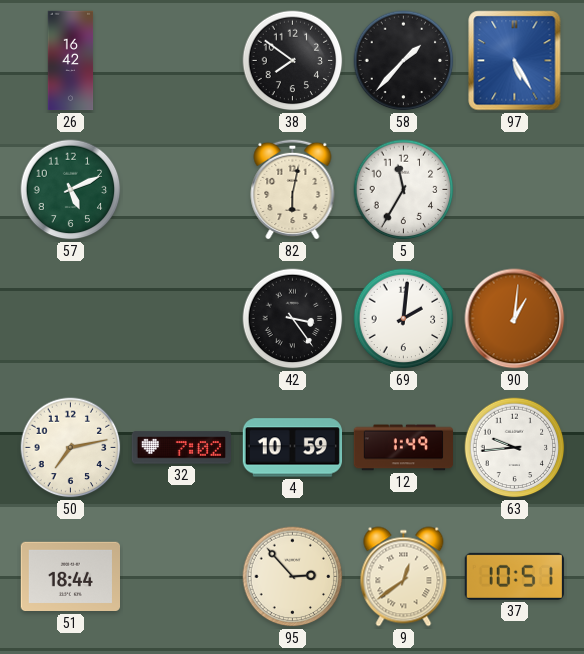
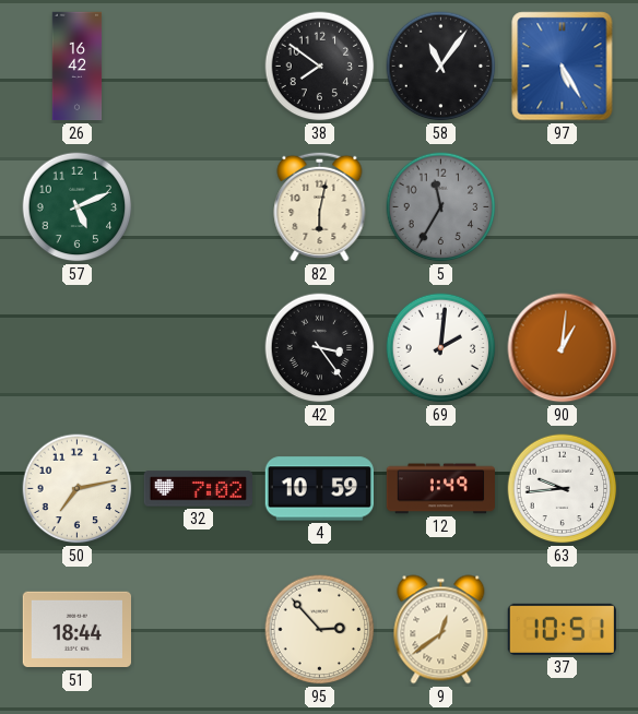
58: 1:37 -> 11:06 (441, 67)
5 dial: white -> grey (441, 207)
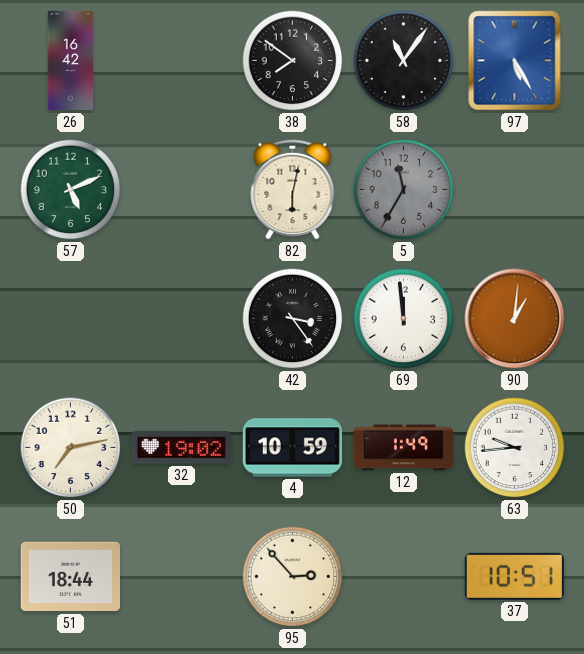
69: 2:01 -> 11:59 (404, 319)
32: 7:02 -> 19:02 (181, 448)
9: 12:39 -> none (441, 630)
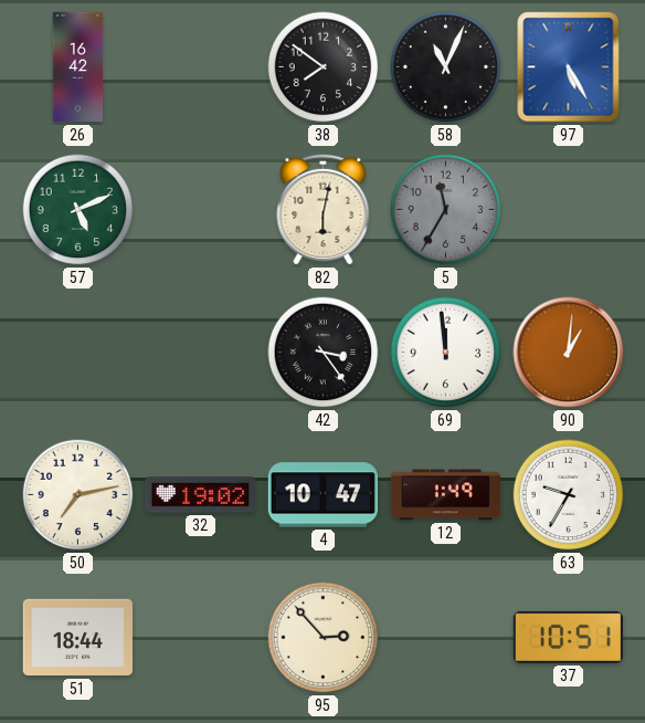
58: 11:06 -> 11:04 (446, 67)
4: 10:59 -> 10:47 (322, 495)
63: 9:44 -> 9:35 (569, 495)
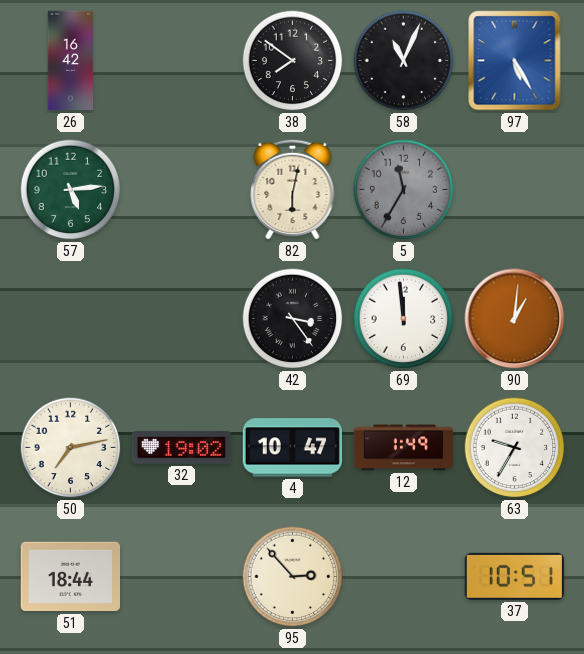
57: 5:11 -> 5:14 (71, 190)
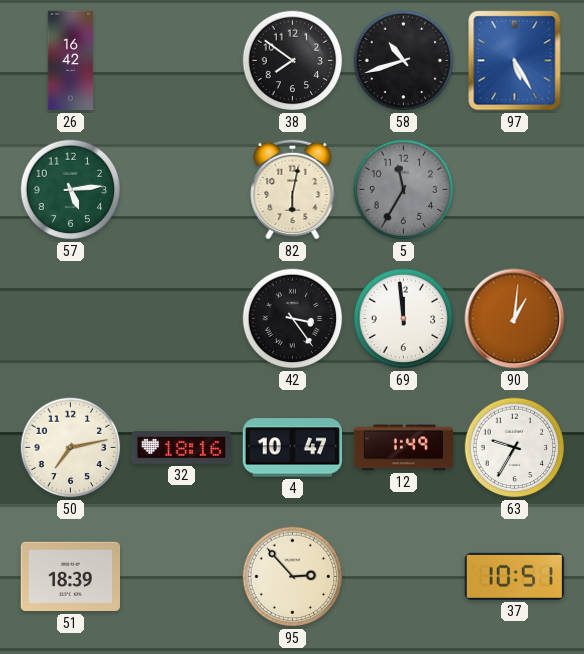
58: 11:04 -> 10:42 (404, 61)
32: 19:02 -> 18:16 (181, 448)
51: 18:44 -> 18:39 (70, 577)
